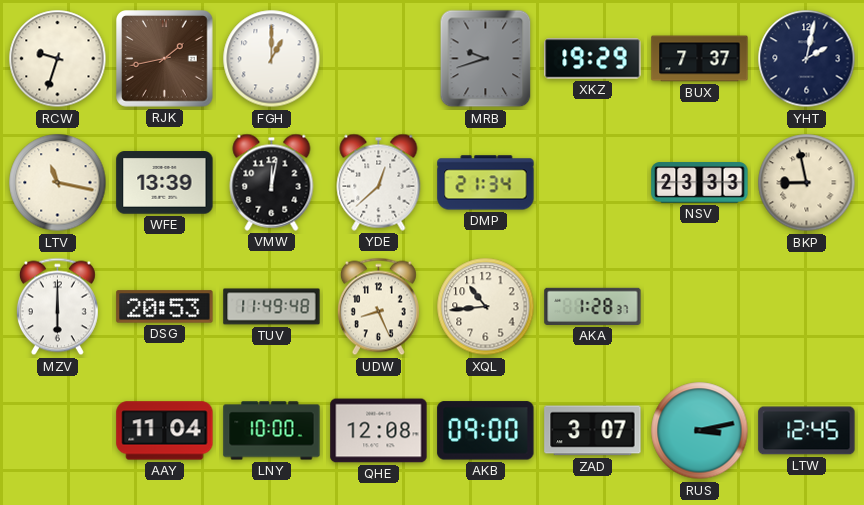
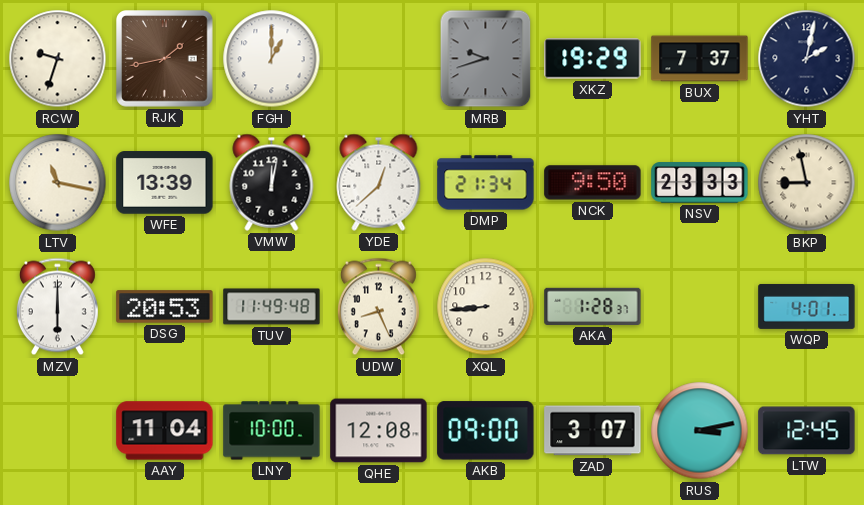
NCK: none -> 9:50 (593, 183)
XQL: 10:44 -> 8:44 (486, 307)
WQP: none -> 4:01 (807, 306)
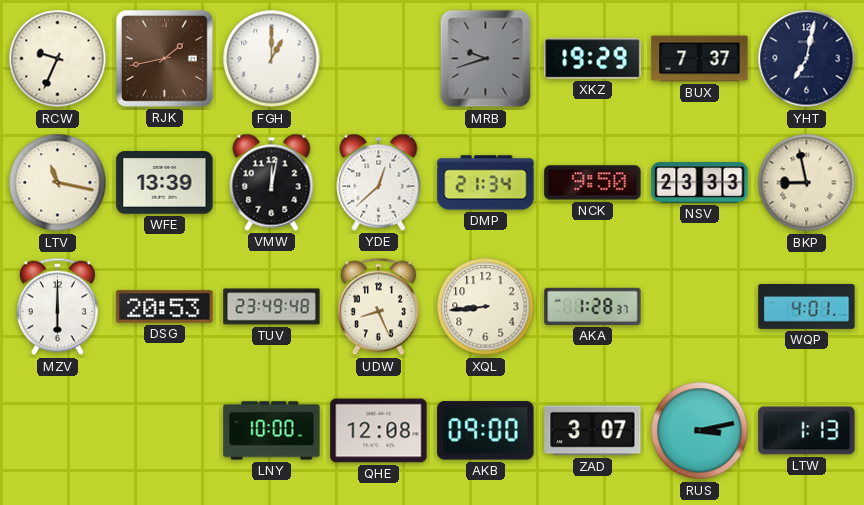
RCW: 9:33 -> 9:34 (58, 59)
YHT: 2:02 -> 7:02 (807, 59)
TUV: 11:49 -> 23:49 (272, 307)
AAY: 11:04 -> none (165, 431)
LTW: 12:45 -> 1:13 (807, 431)
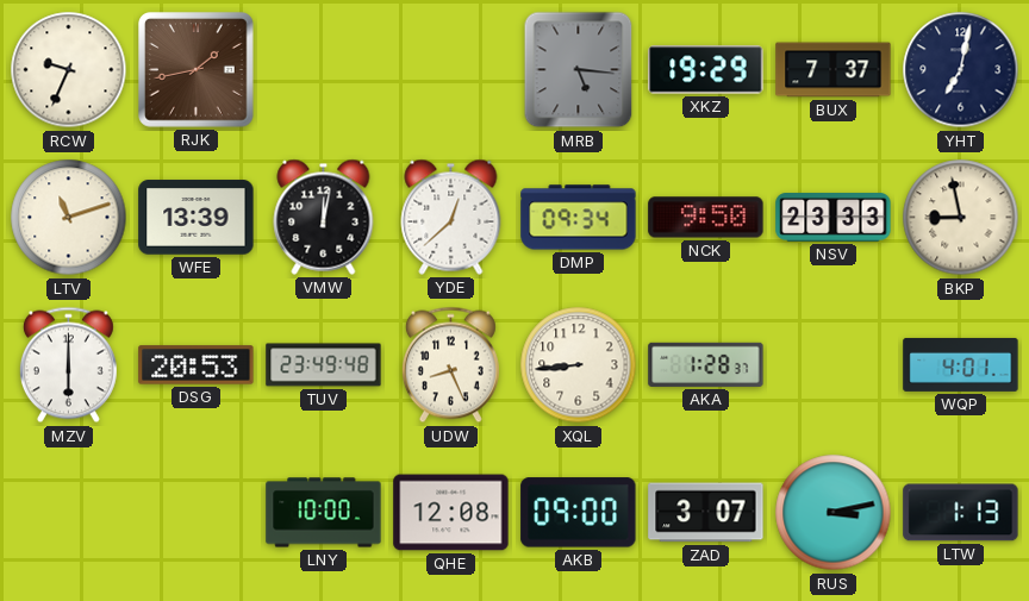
FGH: 1:00 -> none (272, 59)
MRB: 9:42 -> 5:16 (579, 70)
LTV: 11:17 -> 11:12 (69, 218)
DMP: 21:34 -> 09:34 (579, 218)
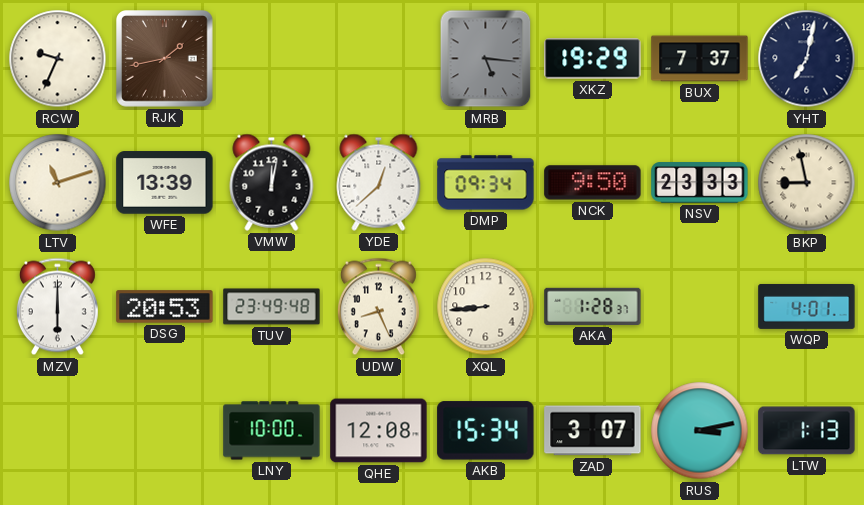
AKB: 09:00 -> 15:34 (486, 431)
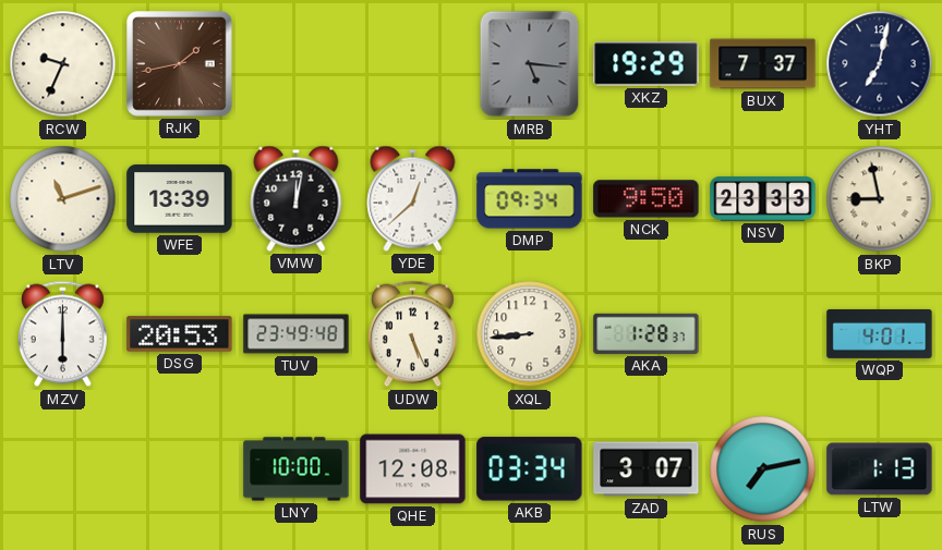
UDW: 8:26 -> 5:26 (412, 334)
AKB: 15:34 -> 03:34 (530, 469)
RUS: 3:13 -> 7:13 (763, 469)
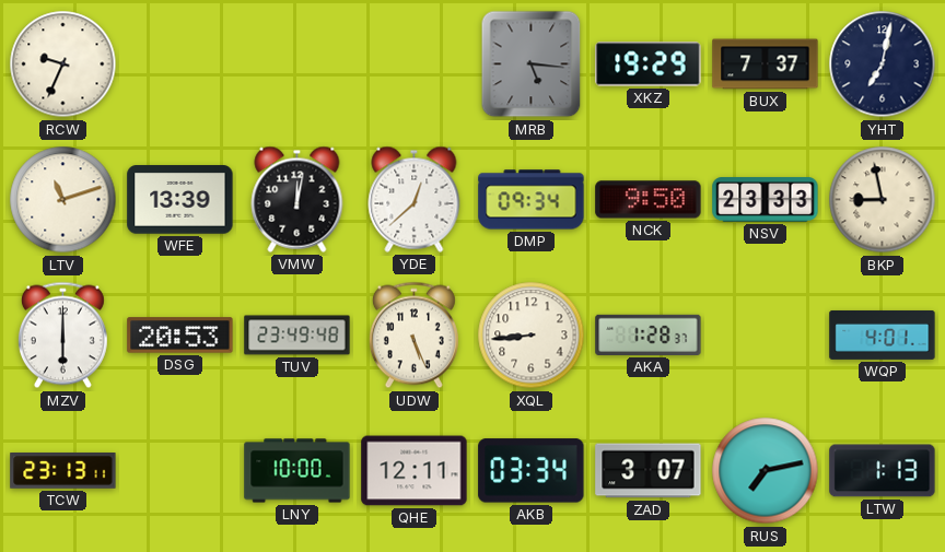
RJK: 1:43 -> none (180, 64)
TCW: none -> 23:13 (63, 471)
QHE: 12:08 -> 12:11 (415, 471)
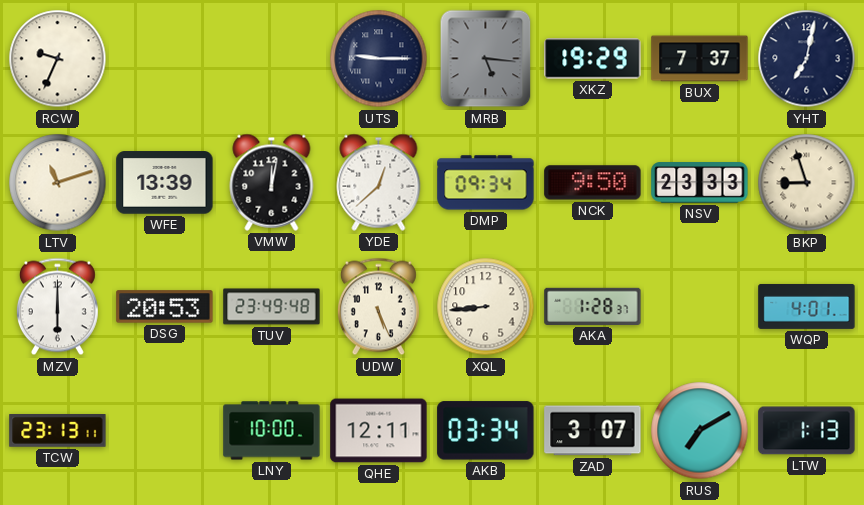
UTS: none -> 9:15 (379, 59)
BKP: 8:58 -> 8:57 (807, 183)
RUS: 7:13 -> 7:10 (700, 431)
